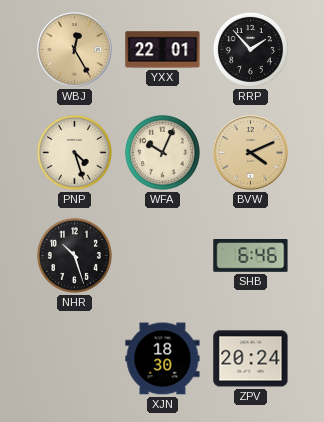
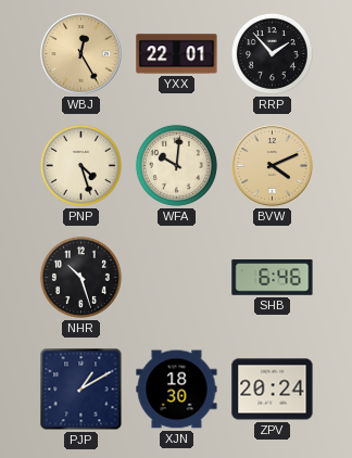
WFA: 10:04 -> 10:01 (176, 165)
PJP: none -> 1:10 (81, 390)
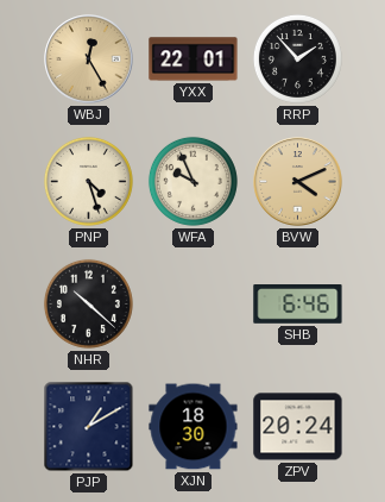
WFA: 10:01 -> 9:56 (192, 181)
NHR: 10:27 -> 10:22 (88, 303)
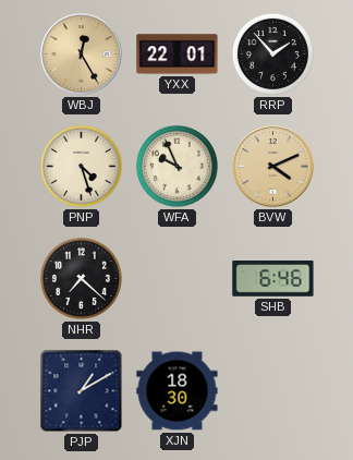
NHR: 10:22 -> 7:22 (81, 278)
ZPV: 20:24 -> none (298, 427)
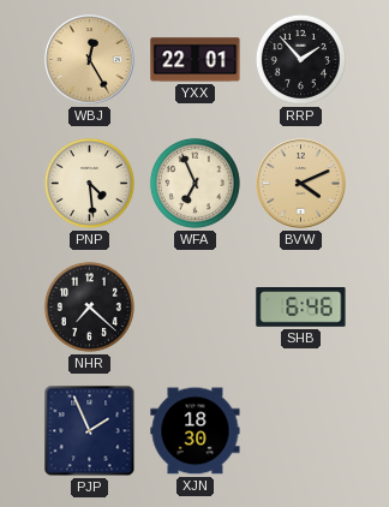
PNP: 4:27 -> 4:29 (89, 183)
WFA: 9:56 -> 6:56 (194, 183)
PJP: 1:10 -> 1:56 (90, 431)
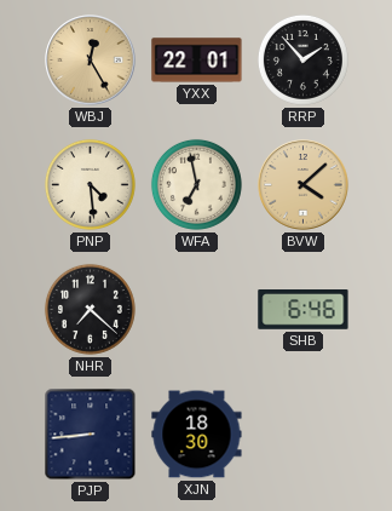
WFA: 6:56 -> 6:58 (196, 184)
BVW: 4:11 -> 4:08 (304, 185)
PJP: 1:56 -> 8:44 (91, 435)
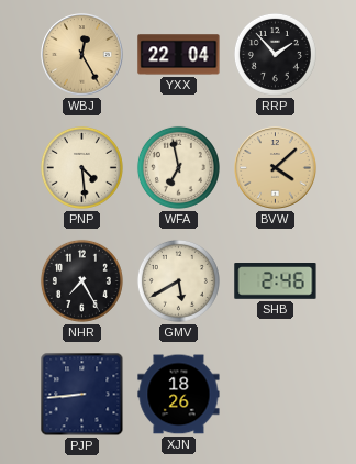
YXX: 22:01 -> 22:04 (179, 55)
NHR: 7:22 -> 7:25 (81, 280)
GMV: none -> 5:40 (178, 280)
SHB: 6:46 -> 2:46 (276, 281)
XJN: 18:30 -> 18:26 (179, 395)
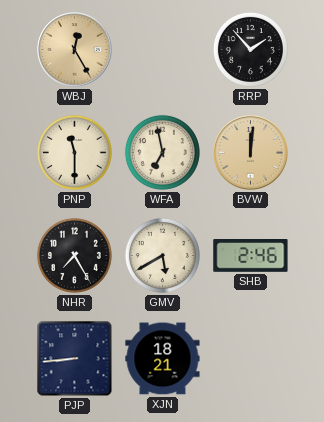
YXX: 22:04 -> none (179, 55)
PNP: 4:29 -> 11:30 (74, 152)
BVW: 4:08 -> 12:01 (251, 153)
XJN: 18:26 -> 18:21 (163, 359)
